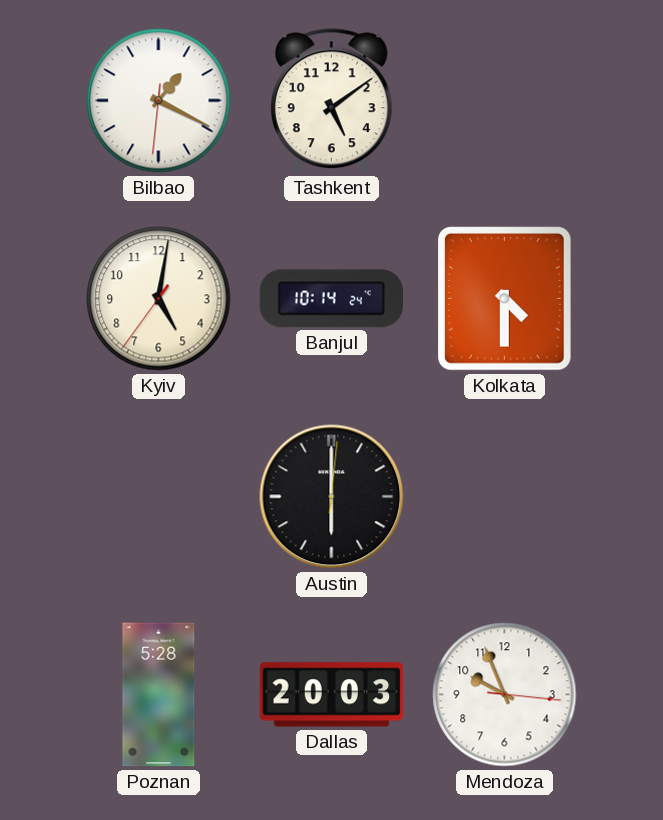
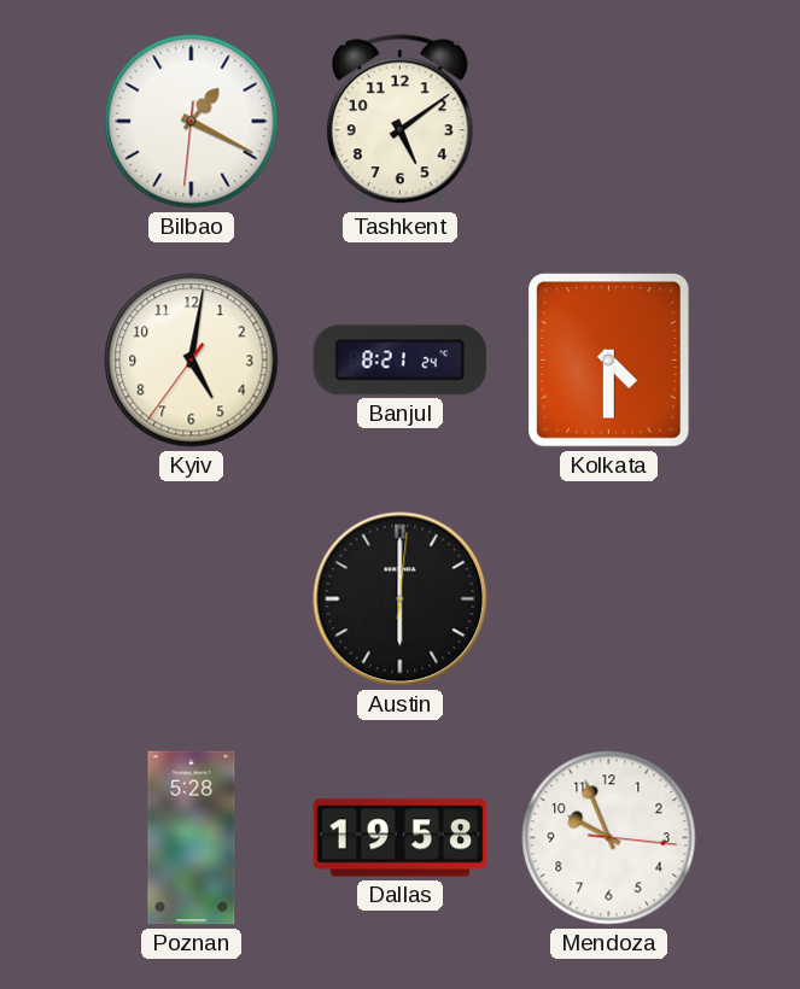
Banjul: 10:14 -> 8:21 (401, 361)
Dallas: 20:03 -> 19:58 (401, 838)
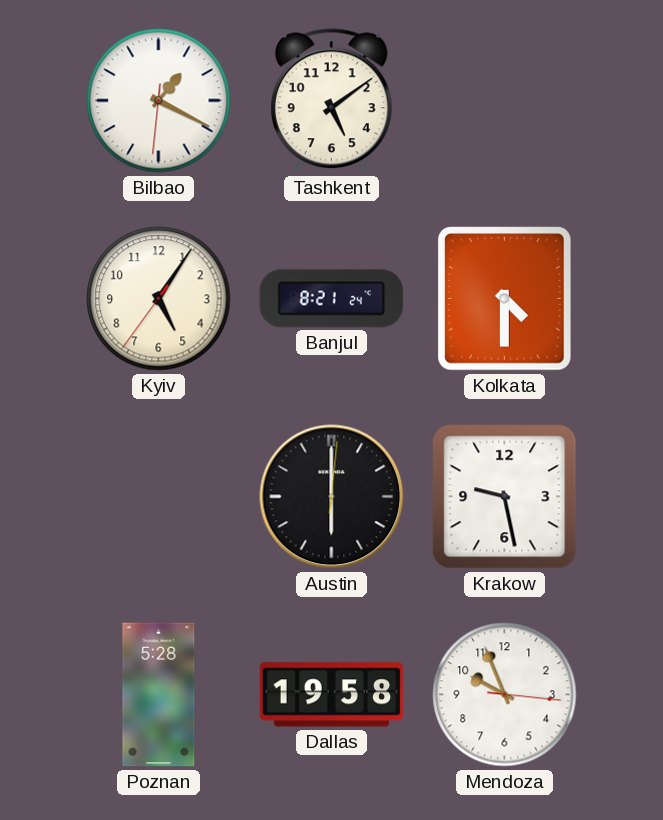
Kyiv: 5:01 -> 5:05 (159, 299)
Krakow: none -> 9:28 (505, 497)
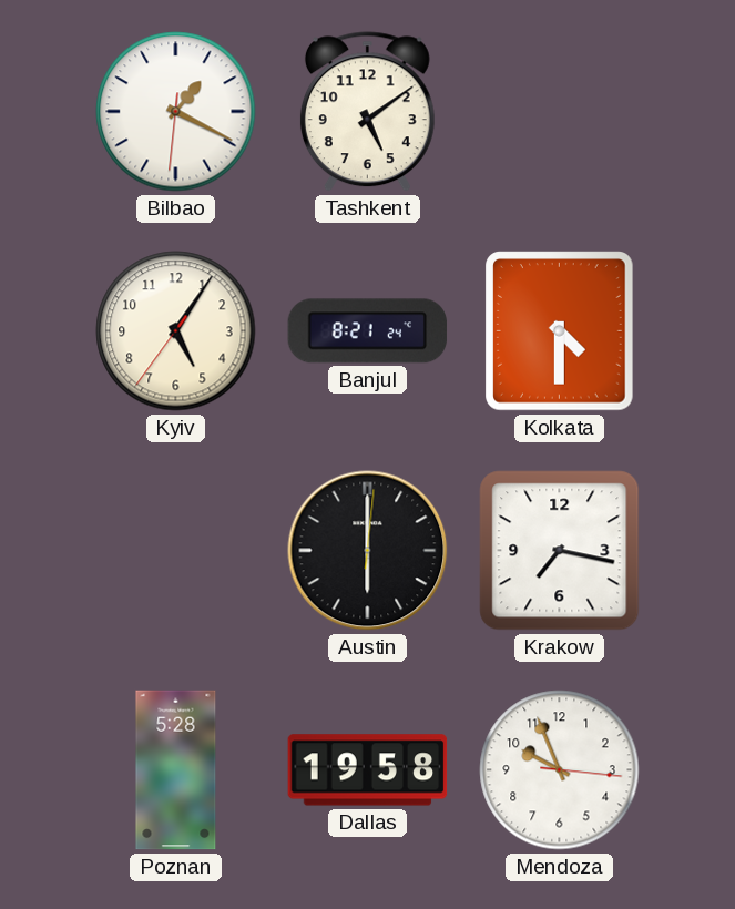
Krakow: 9:28 -> 7:17 (560, 551)
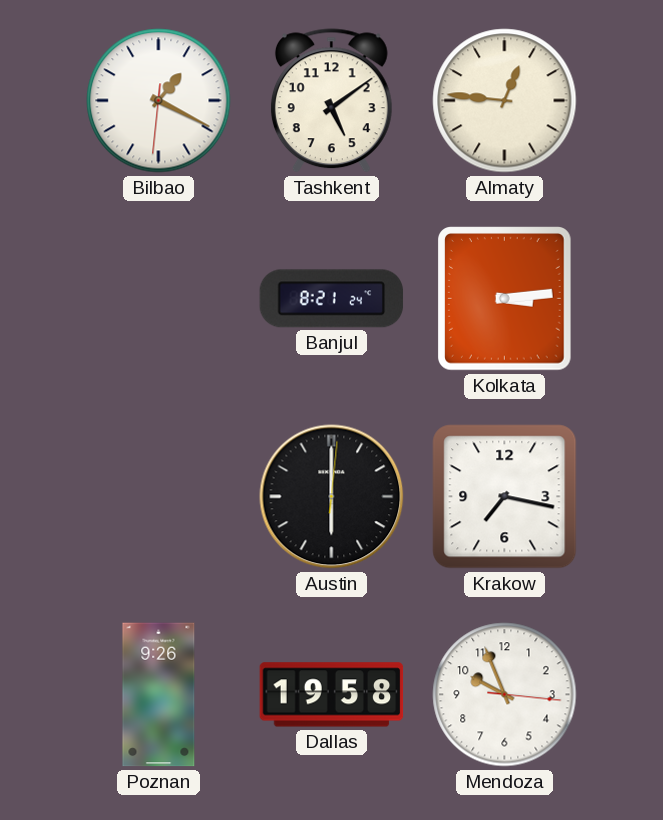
Almaty: none -> 12:46 (505, 101)
Kyiv: 5:05 -> none (176, 331)
Kolkata: 4:30 -> 3:14 (505, 299)
Poznan: 5:28 -> 9:26 (159, 695)
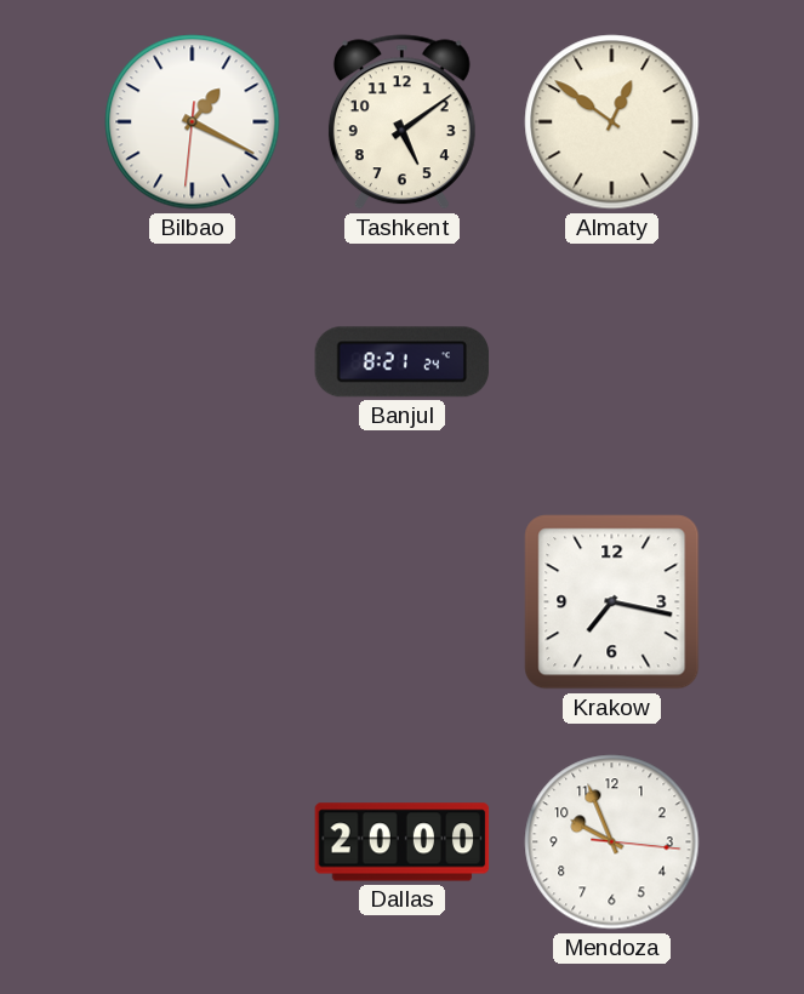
Almaty: 12:46 -> 12:51 (612, 122)
Kolkata: 3:14 -> none (505, 299)
Austin: 6:00 -> none (332, 497)
Poznan: 9:26 -> none (159, 695)
Dallas: 19:58 -> 20:00 (403, 842)
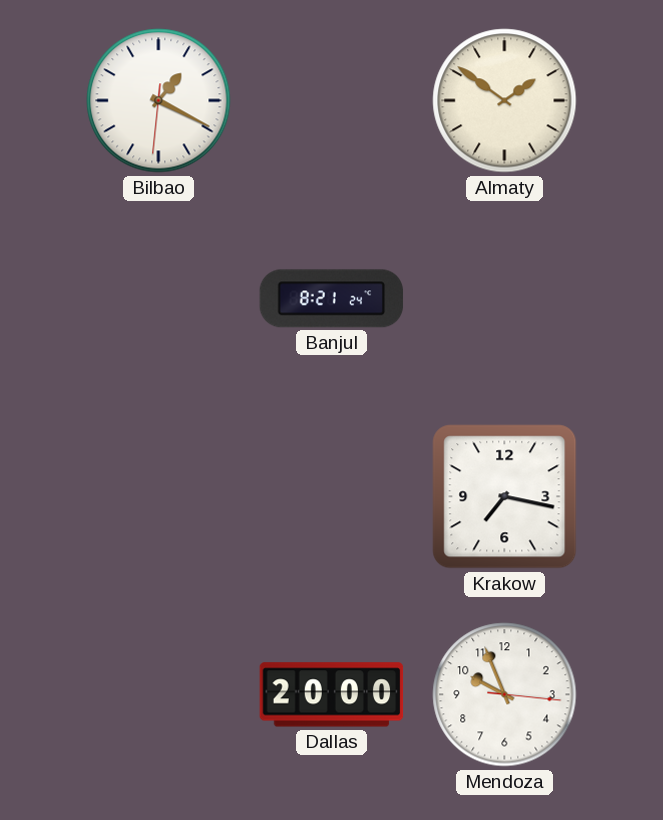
Tashkent: 5:09 -> none (401, 122)
Almaty: 12:51 -> 1:51 (505, 101)
